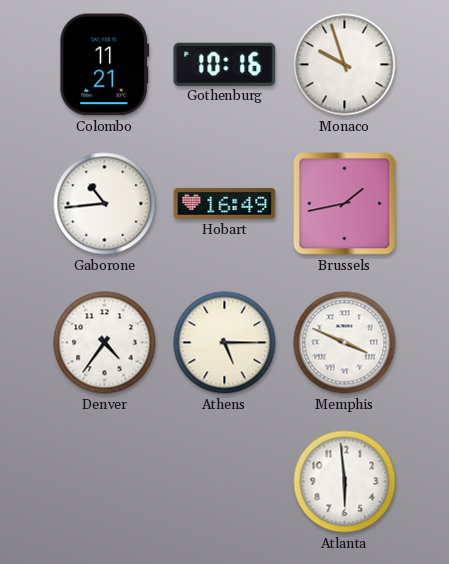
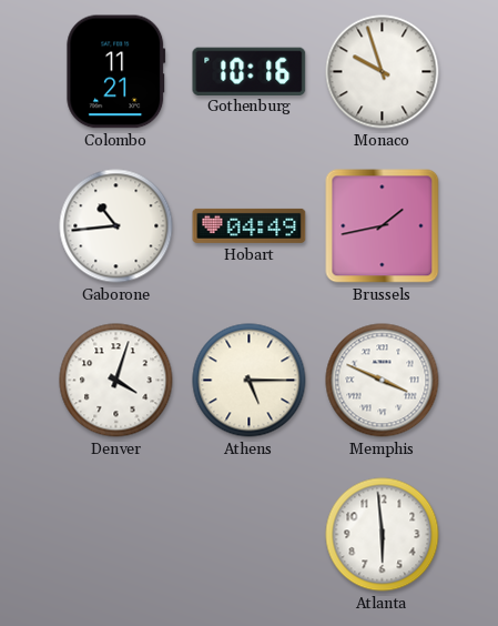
Hobart: 16:49 -> 04:49 (250, 225)
Denver: 4:36 -> 4:03 (116, 381)
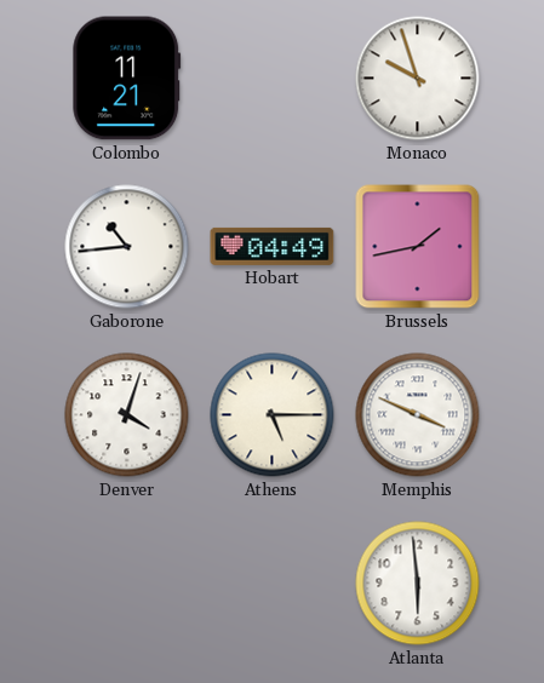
Gothenburg: 10:16 -> none (250, 71)
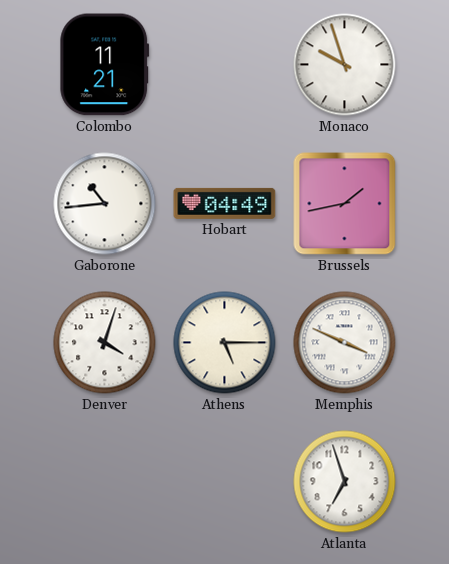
Atlanta: 5:59 -> 6:57 (345, 482)
